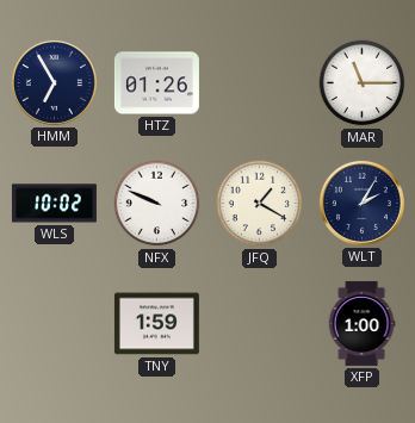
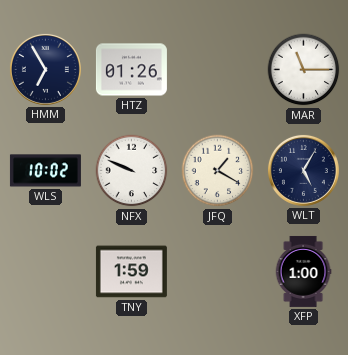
WLT: 2:05 -> 5:05 (303, 170)
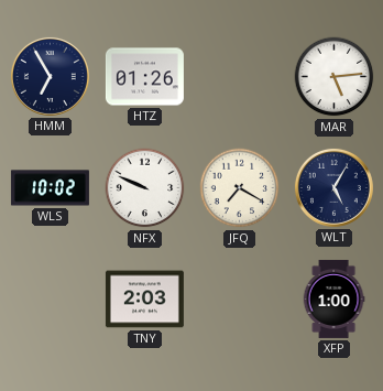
MAR: 11:15 -> 5:14 (335, 77)
JFQ: 1:20 -> 7:20 (240, 188)
TNY: 1:59 -> 2:03 (144, 300)
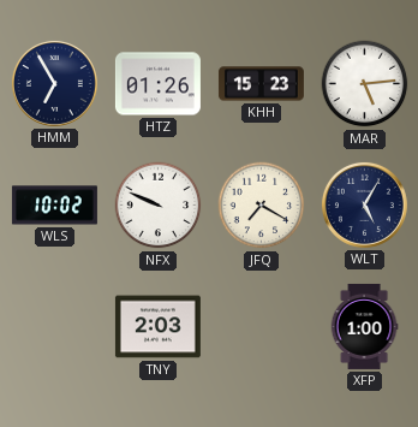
KHH: none -> 15:23 (261, 84)
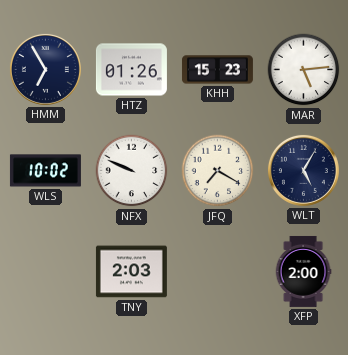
XFP: 1:00 -> 2:00 (303, 271)
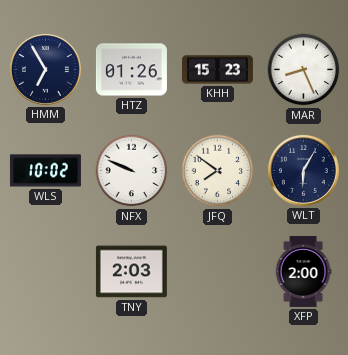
MAR: 5:14 -> 8:26 (304, 70)
JFQ: 7:20 -> 7:51 (218, 171)
WLT: 5:05 -> 6:05 (303, 170)
